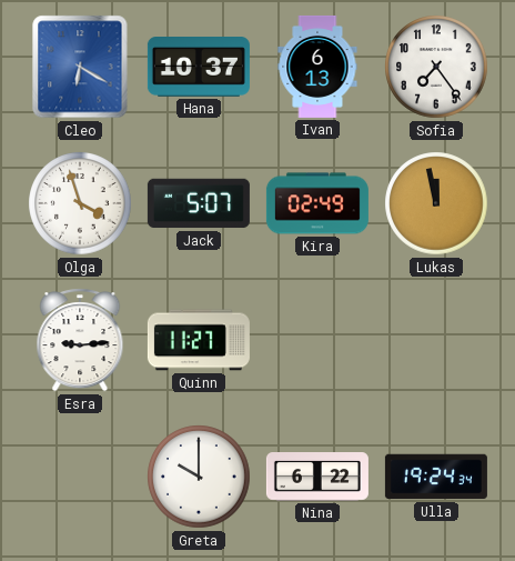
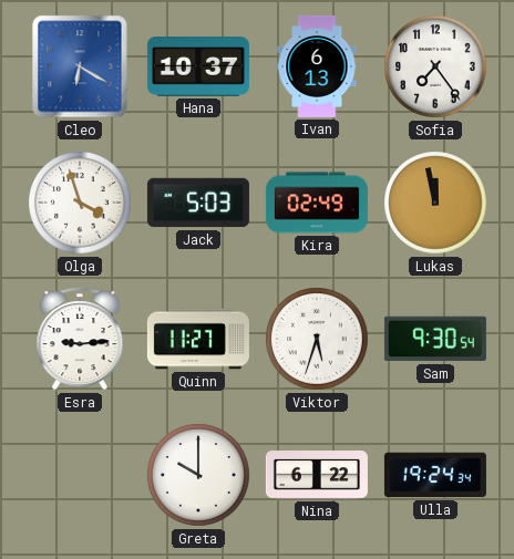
Jack: 5:07 -> 5:03 (198, 203)
Viktor: none -> 5:33 (317, 339)
Sam: none -> 9:30 (435, 339)
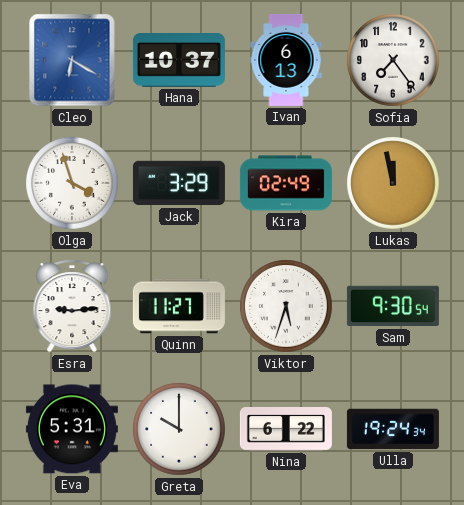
Jack: 5:03 -> 3:29 (179, 183)
Eva: none -> 5:31 (72, 429)
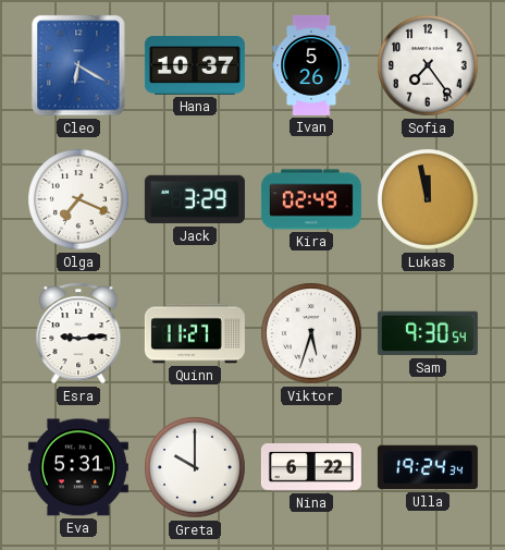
Ivan: 6:13 -> 5:26 (311, 65)
Olga: 3:57 -> 7:19 (78, 199)
